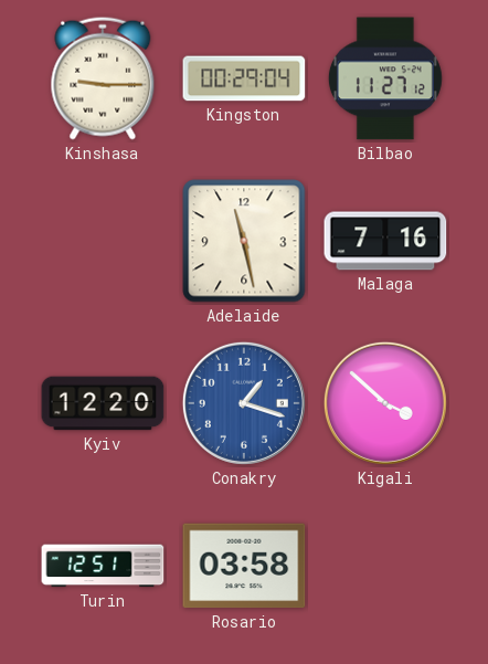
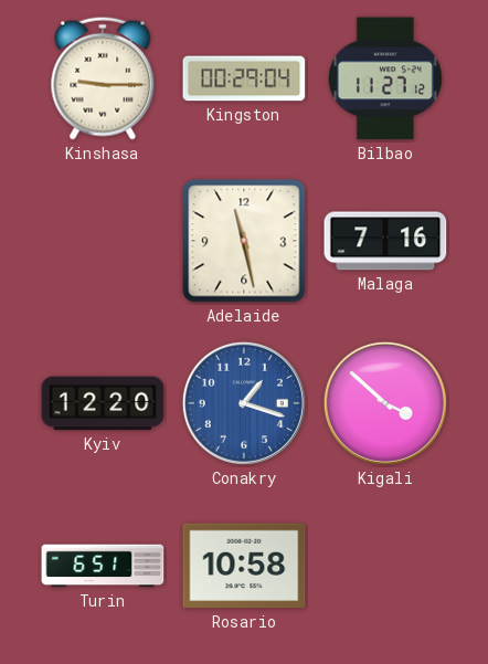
Turin: 12:51 -> 6:51 (103, 566)
Rosario: 03:58 -> 10:58 (244, 566)
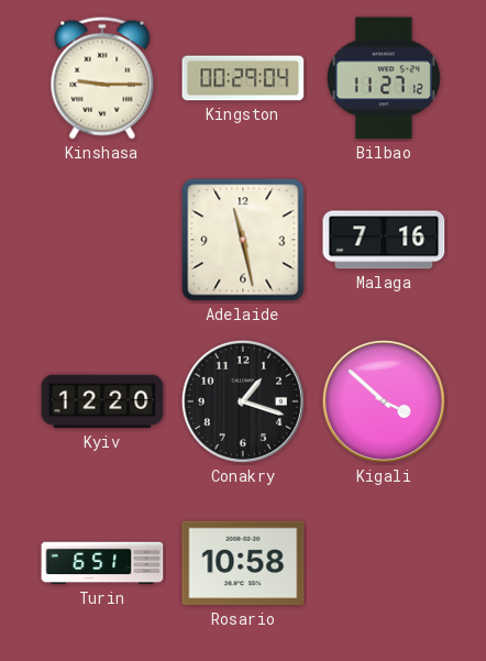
Conakry dial: blue -> black (243, 401)
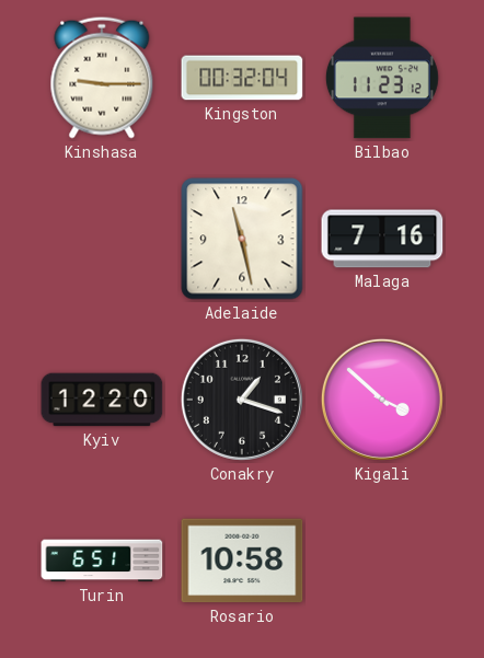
Kingston: 00:29 -> 00:32 (242, 78)
Bilbao: 11:27 -> 11:23 (382, 78)
